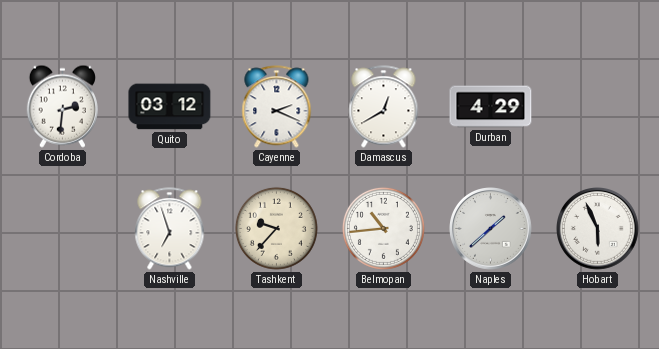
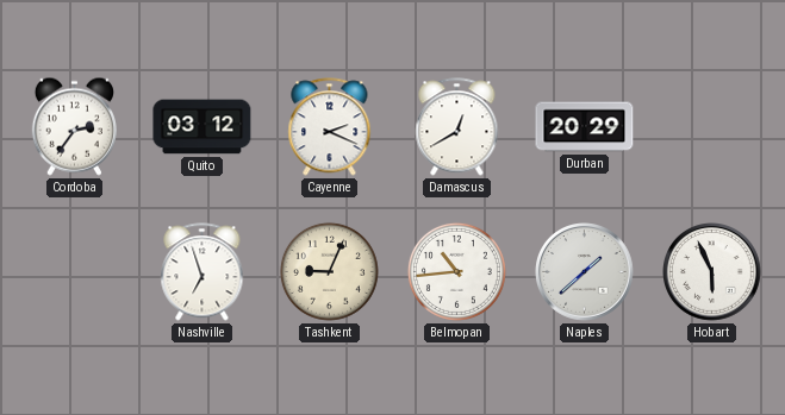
Cordoba: 2:31 -> 2:36 (74, 126)
Durban: 4:29 -> 20:29 (585, 127)
Tashkent: 9:37 -> 9:04 (329, 271)
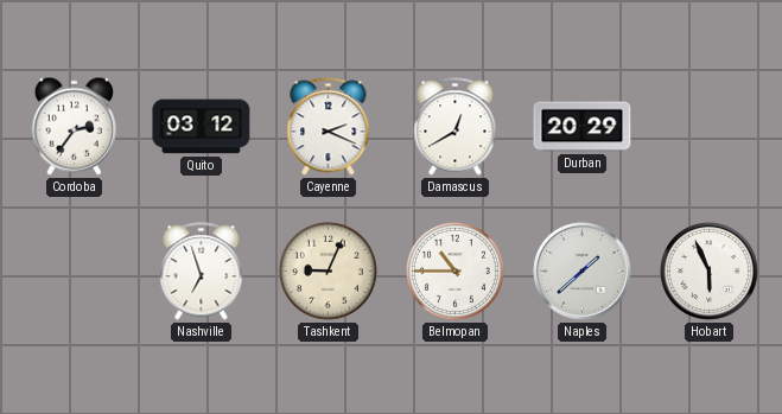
Belmopan: 10:44 -> 10:45 (454, 270)
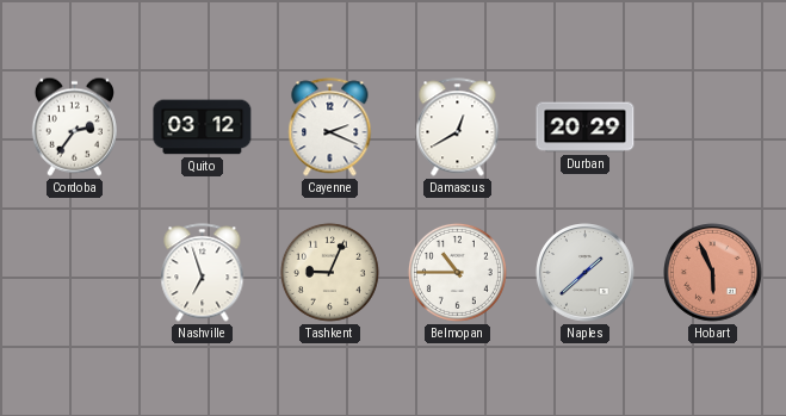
Hobart dial: white -> salmon (713, 273)
